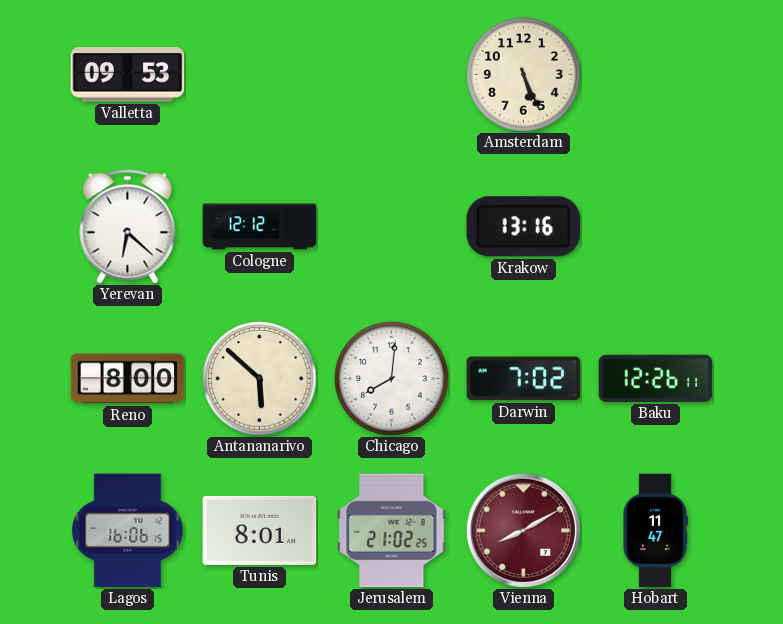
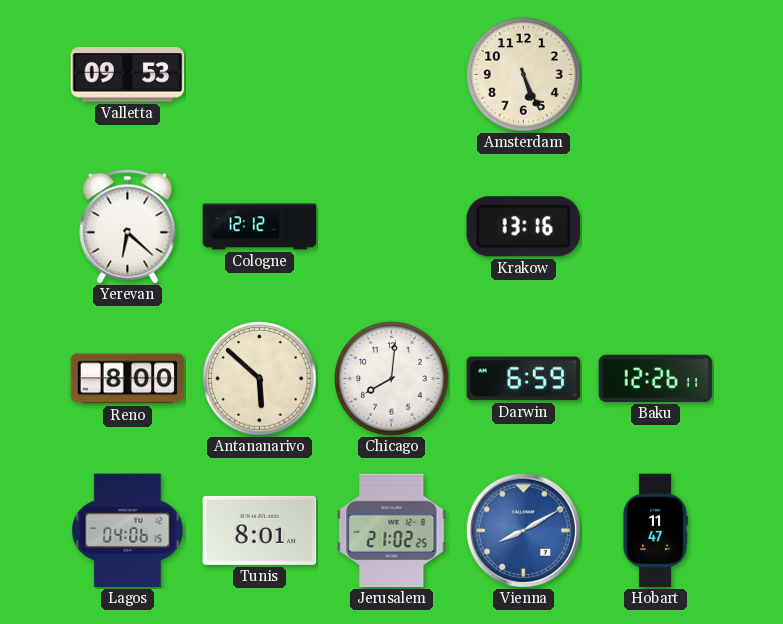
Darwin: 7:02 -> 6:59 (524, 379)
Lagos: 16:06 -> 04:06 (128, 531)
Vienna dial: burgundy -> blue (523, 530)
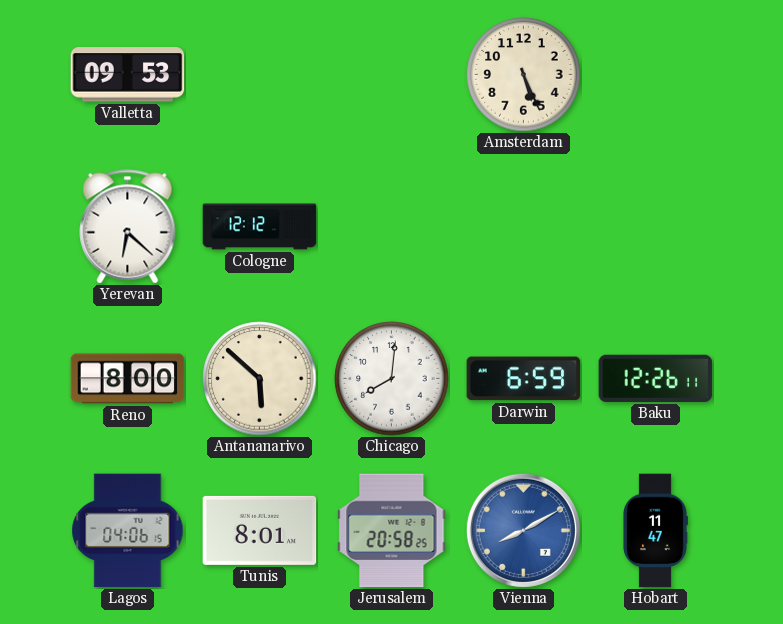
Krakow: 13:16 -> none (523, 227)
Jerusalem: 21:02 -> 20:58 (392, 531)
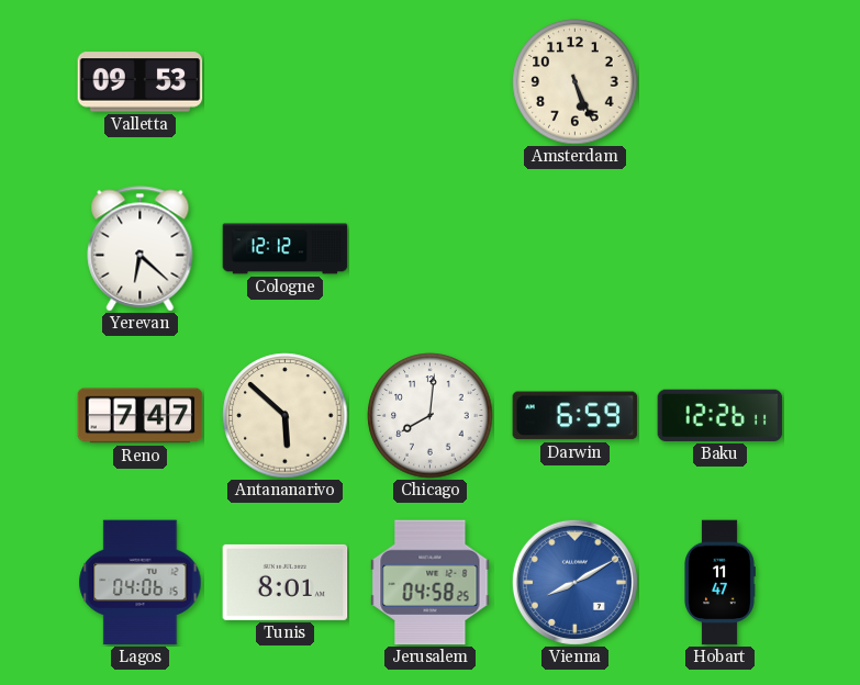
Reno: 8:00 -> 7:47 (141, 416)
Jerusalem: 20:58 -> 04:58 (431, 583)
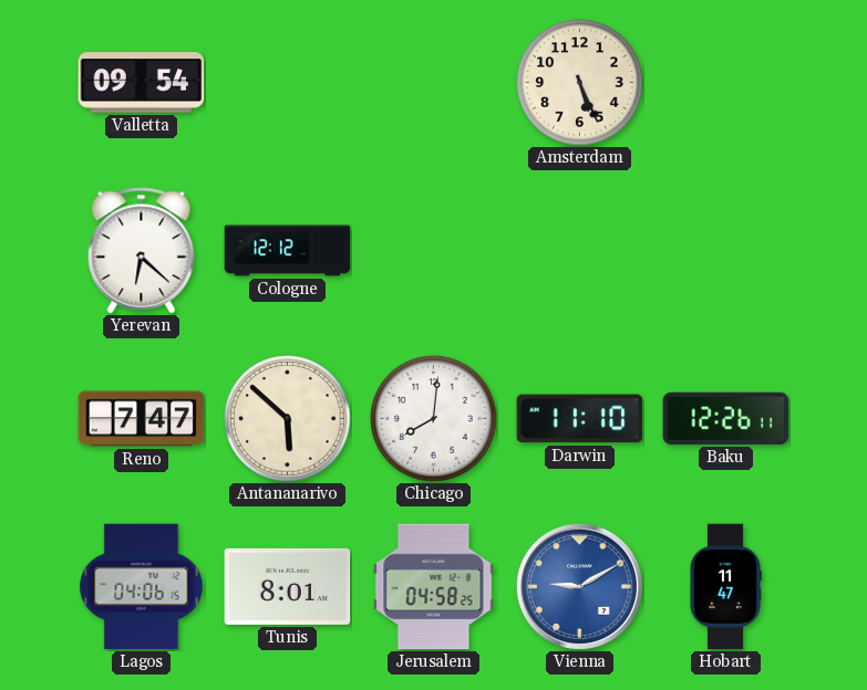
Valletta: 09:53 -> 09:54 (142, 83)
Darwin: 6:59 -> 11:10 (580, 419)
Vienna: 8:10 -> 9:10 (579, 586)
